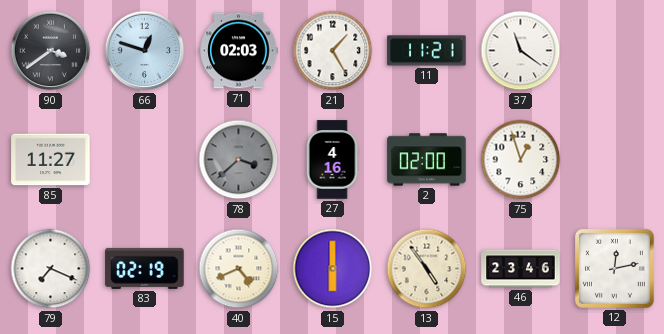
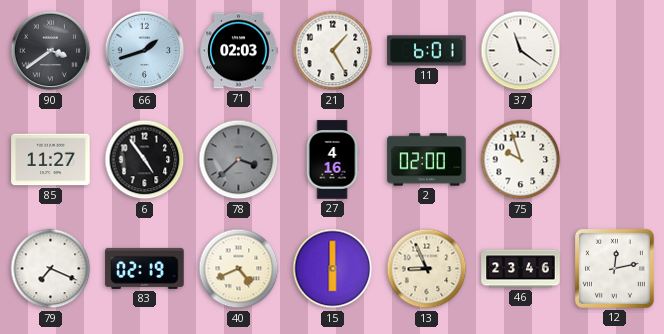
66: 12:48 -> 1:42 (145, 51)
11: 11:21 -> 6:01 (427, 51)
6: none -> 4:54 (145, 160)
75: 12:57 -> 9:57 (521, 160)
13: 4:54 -> 8:56 (427, 269)
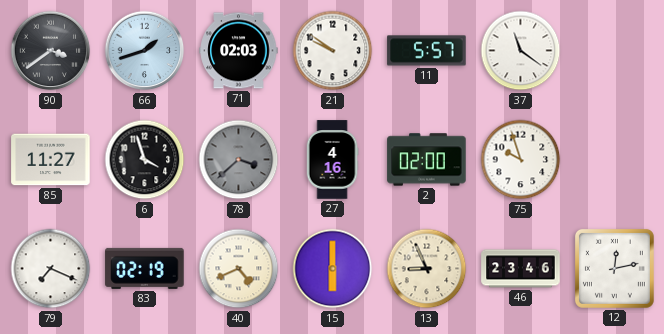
21: 1:25 -> 9:51 (333, 51)
11: 6:01 -> 5:57 (427, 51)
6: 4:54 -> 3:57 (145, 160)
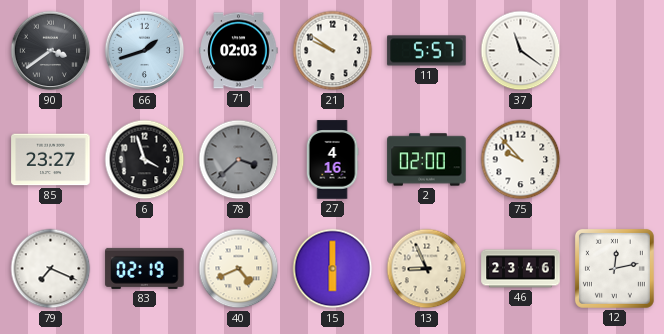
85: 11:27 -> 23:27 (51, 160)
75: 9:57 -> 9:53 (521, 160)
